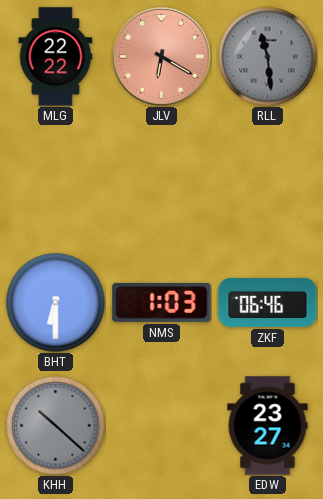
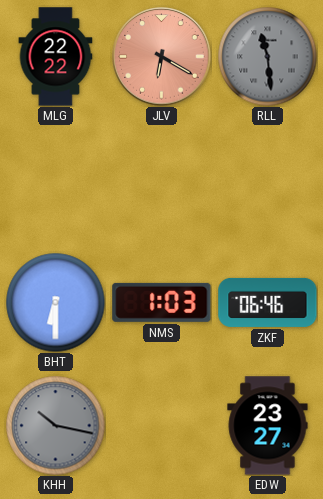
KHH: 10:22 -> 10:17 (56, 426)
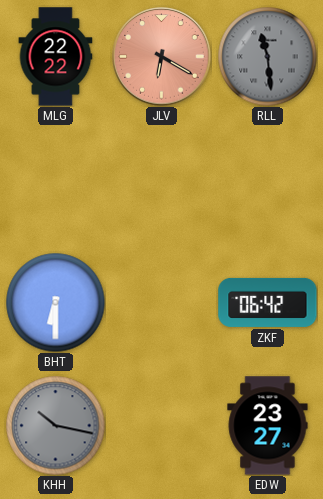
NMS: 1:03 -> none (162, 302)
ZKF: 06:46 -> 06:42 (268, 302)
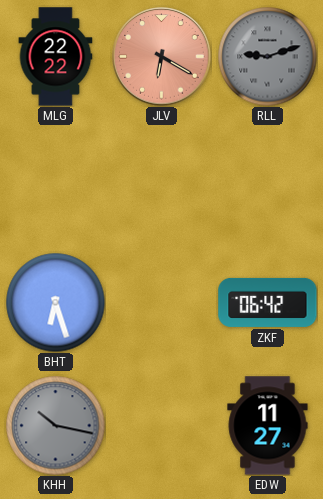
RLL: 11:29 -> 9:12 (268, 57)
BHT: 6:30 -> 6:27 (56, 303)
EDW: 23:27 -> 11:27 (268, 426)
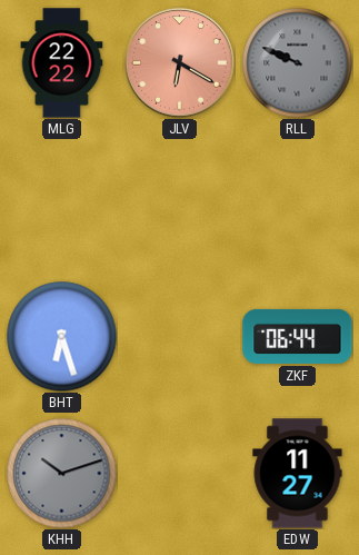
RLL: 9:12 -> 9:49 (298, 63)
ZKF: 06:42 -> 06:44 (298, 336)
KHH: 10:17 -> 10:12 (62, 474)
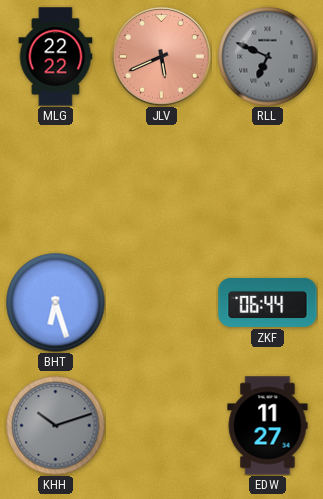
JLV: 6:20 -> 5:41 (162, 57)
RLL: 9:49 -> 6:49 (268, 57)
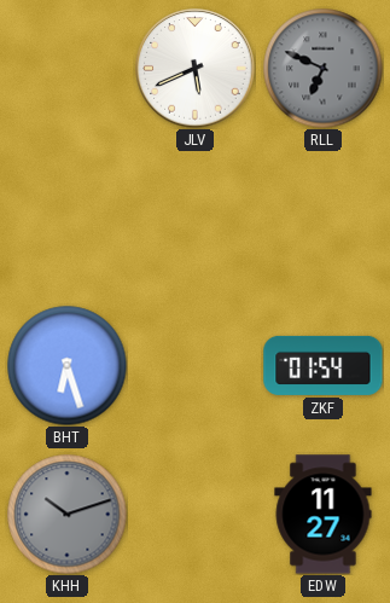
MLG: 22:22 -> none (56, 57)
JLV dial: salmon -> white (196, 69)
ZKF: 06:44 -> 01:54 (324, 365)
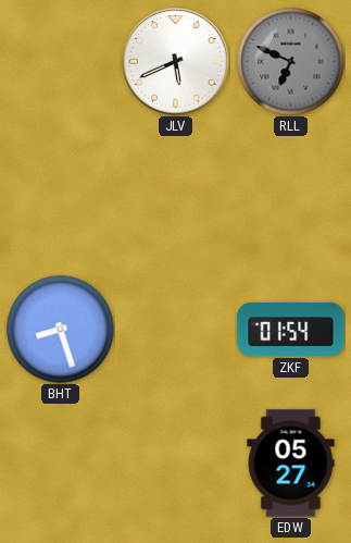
BHT: 6:27 -> 8:27 (61, 330)
KHH: 10:12 -> none (68, 515)
EDW: 11:27 -> 05:27 (291, 464)
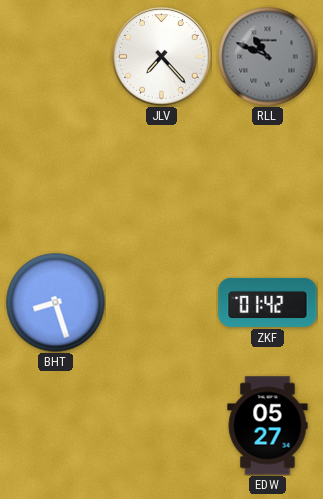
JLV: 5:41 -> 7:23 (162, 57)
RLL: 6:49 -> 10:49 (268, 57)
ZKF: 01:54 -> 01:42 (268, 302)
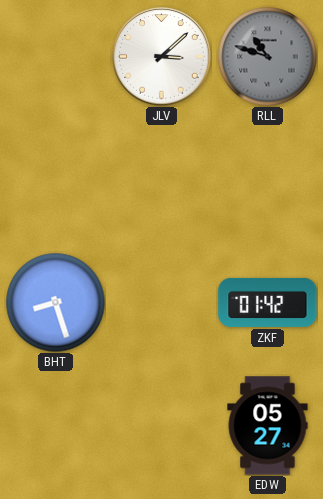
JLV: 7:23 -> 3:08 (162, 57)
RLL: 10:49 -> 10:48 (268, 57)
